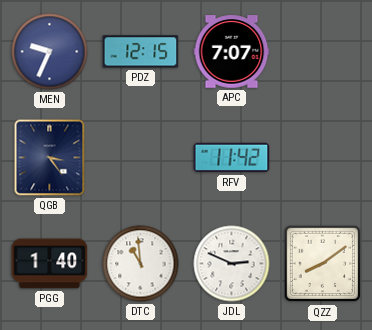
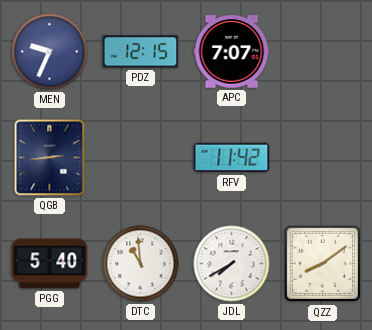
QGB: 3:24 -> 2:44 (50, 158)
PGG: 1:40 -> 5:40 (50, 264)
JDL: 2:49 -> 7:40 (232, 264)
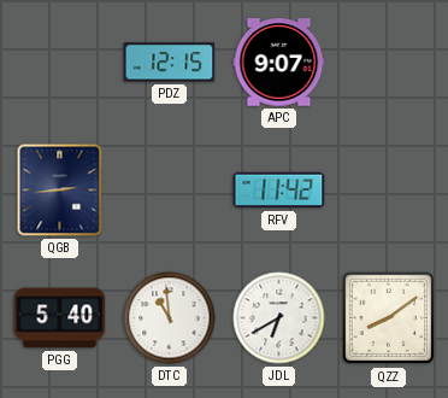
MEN: 9:34 -> none (50, 52)
APC: 7:07 -> 9:07 (279, 63)
JDL: 7:40 -> 6:40 (279, 318)
